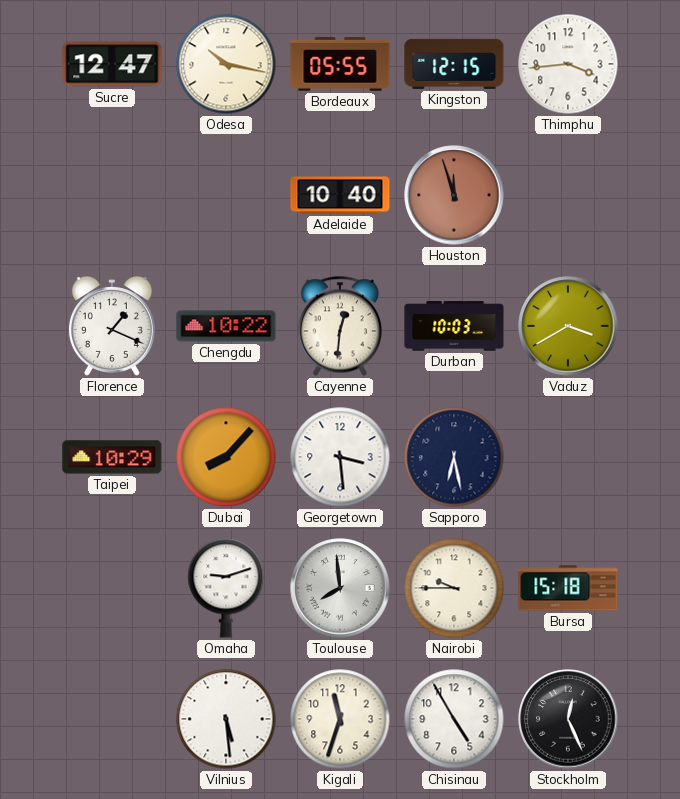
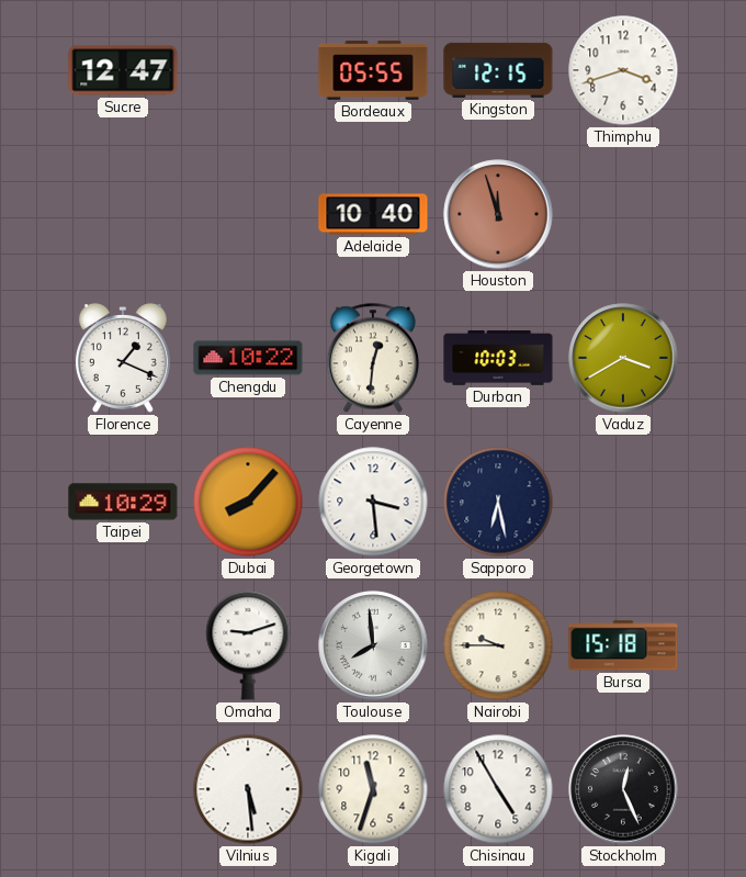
Odesa: 10:17 -> none (226, 64)
Thimphu: 3:44 -> 3:42 (623, 70)
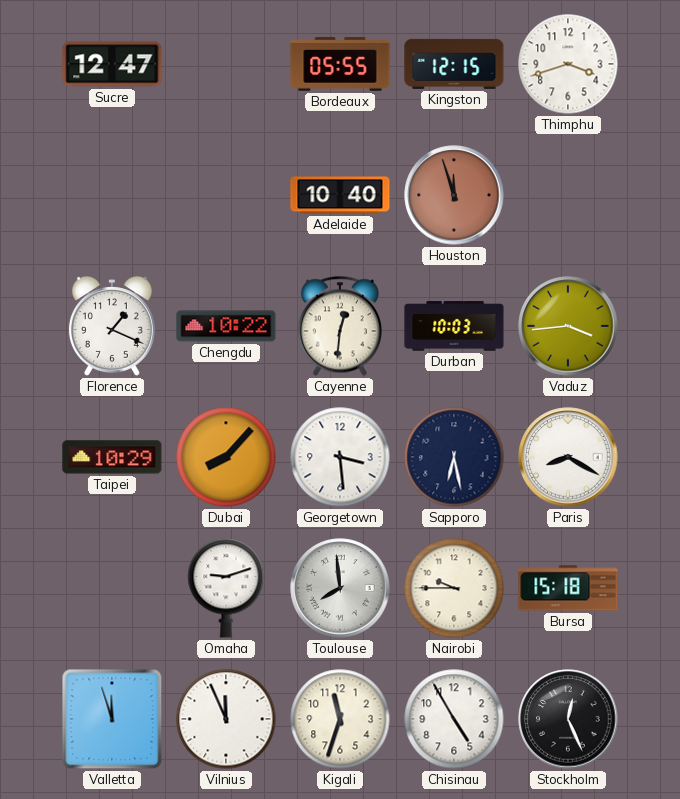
Vaduz: 3:40 -> 3:44 (568, 326)
Paris: none -> 8:20 (568, 457)
Valletta: none -> 11:57 (112, 719)
Vilnius: 5:29 -> 11:56 (226, 719)
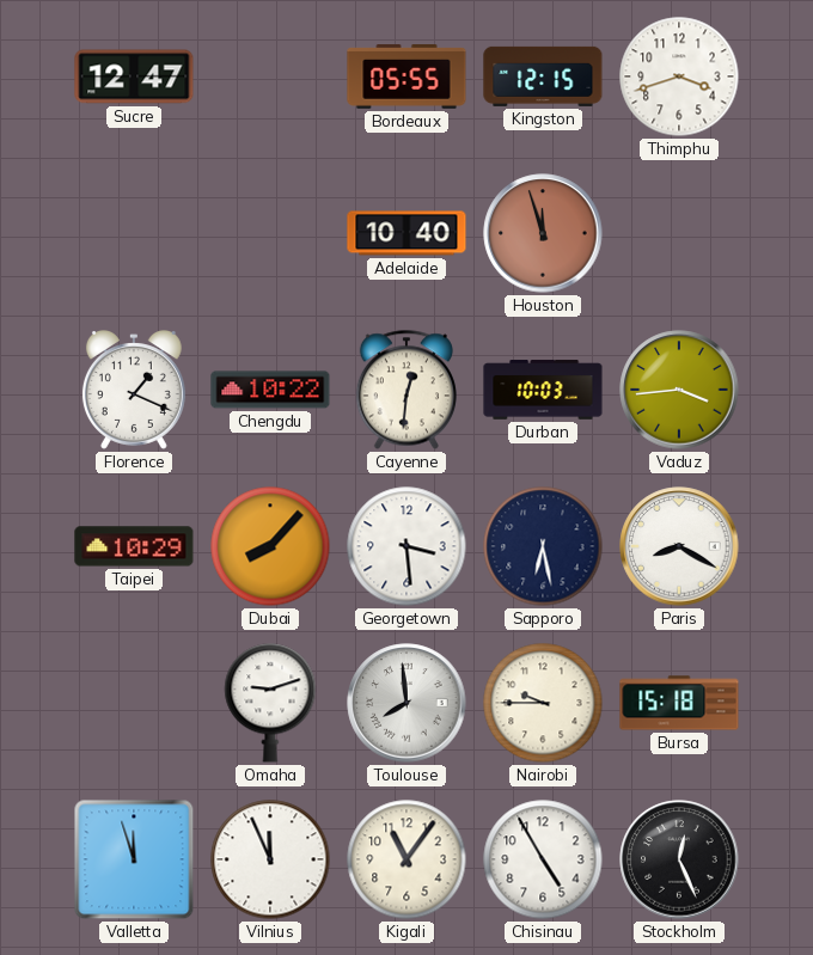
Kigali: 11:33 -> 11:06 (406, 859)
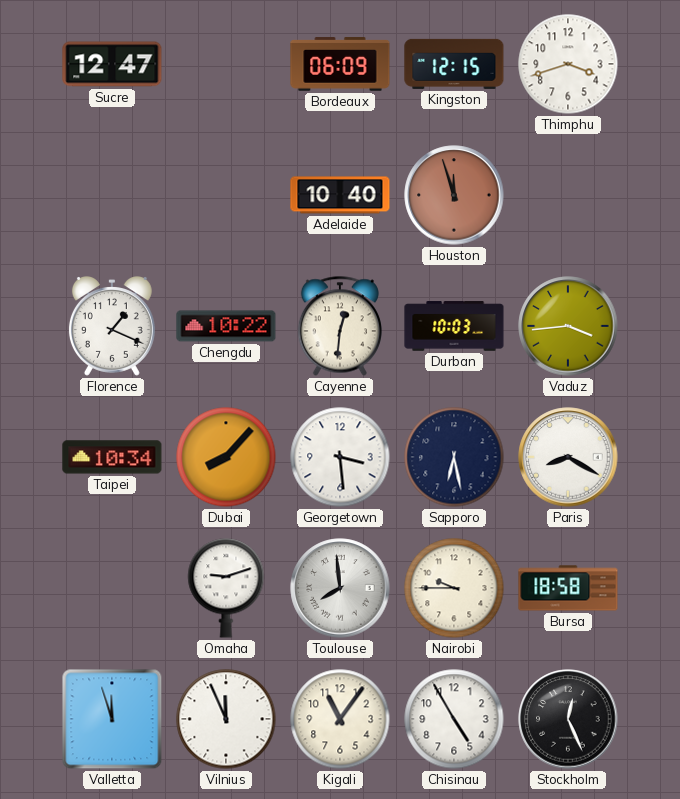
Bordeaux: 05:55 -> 06:09 (340, 64)
Taipei: 10:29 -> 10:34 (112, 457)
Bursa: 15:18 -> 18:58 (568, 588)
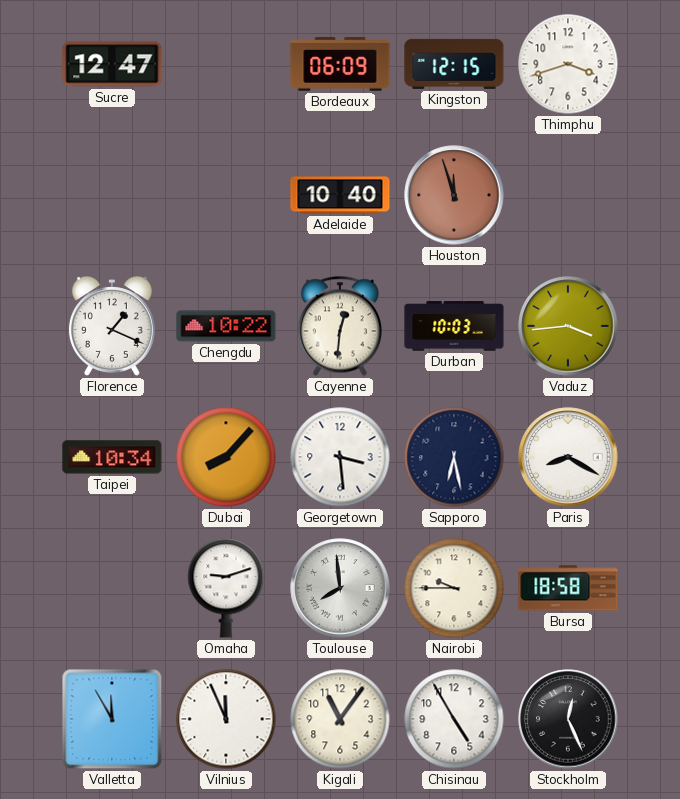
Valletta: 11:57 -> 11:55 (112, 719)
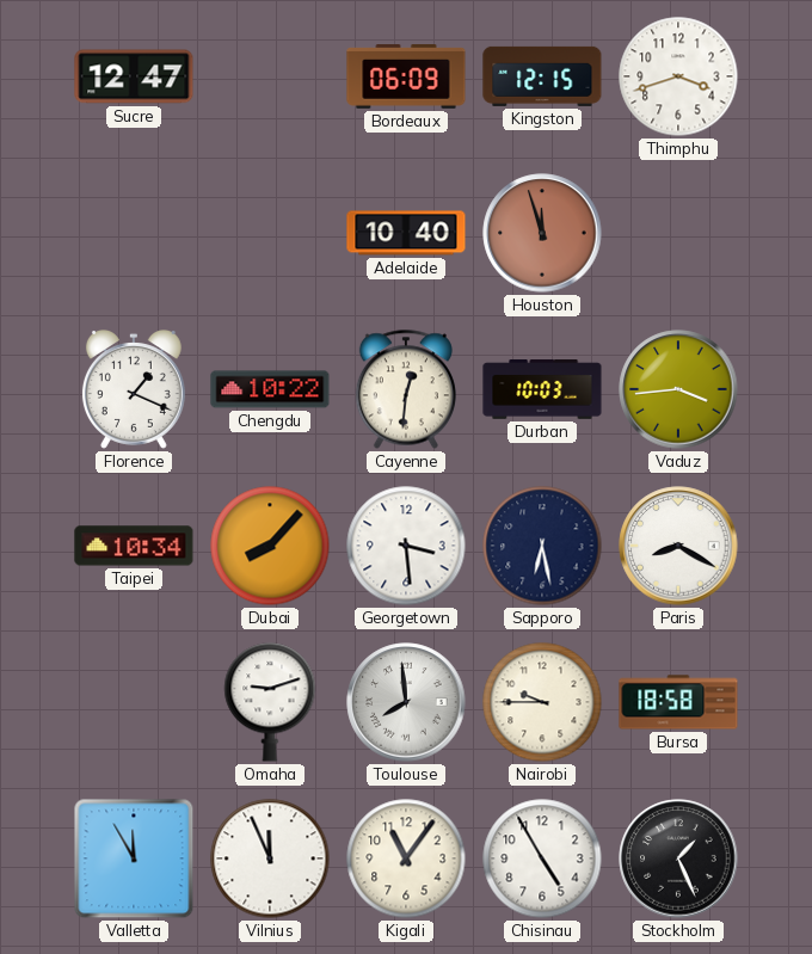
Stockholm: 12:26 -> 1:26 (678, 858)
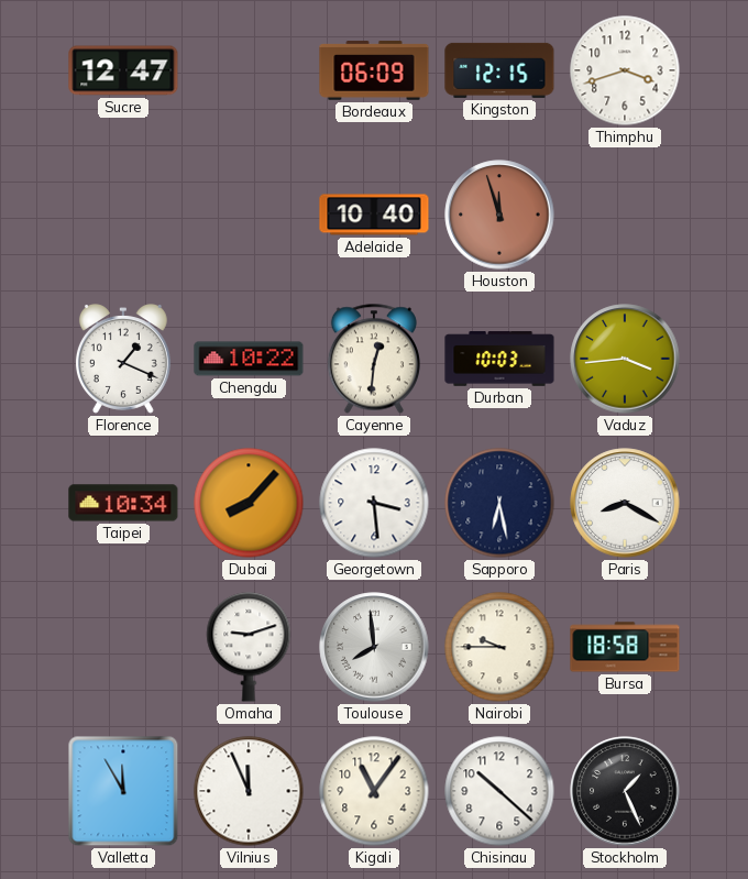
Chisinau: 4:55 -> 10:22 (499, 791)
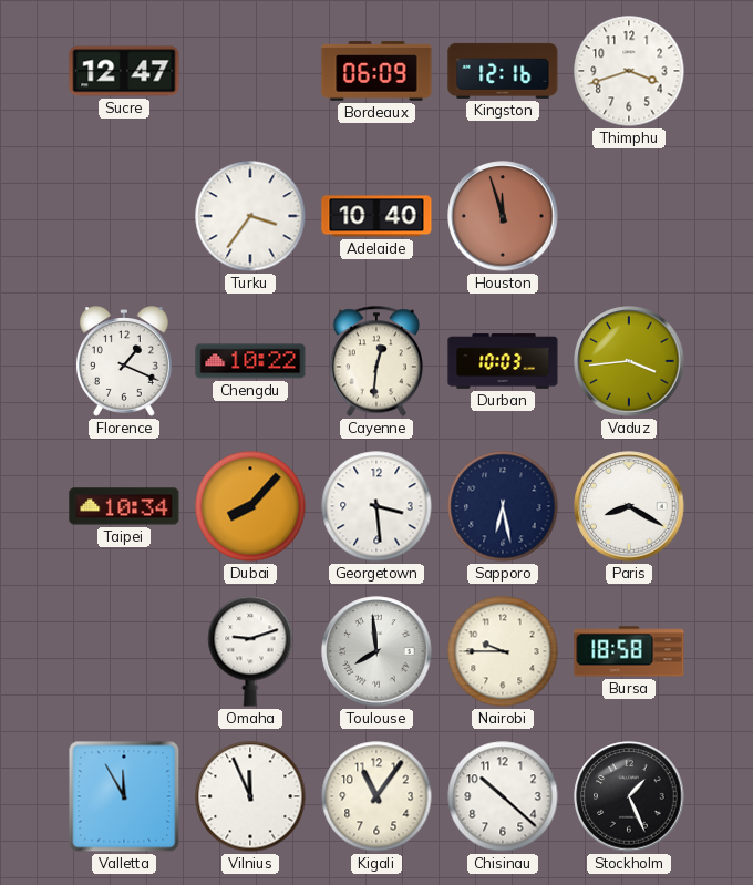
Kingston: 12:15 -> 12:16 (503, 71)
Turku: none -> 3:36 (250, 216)
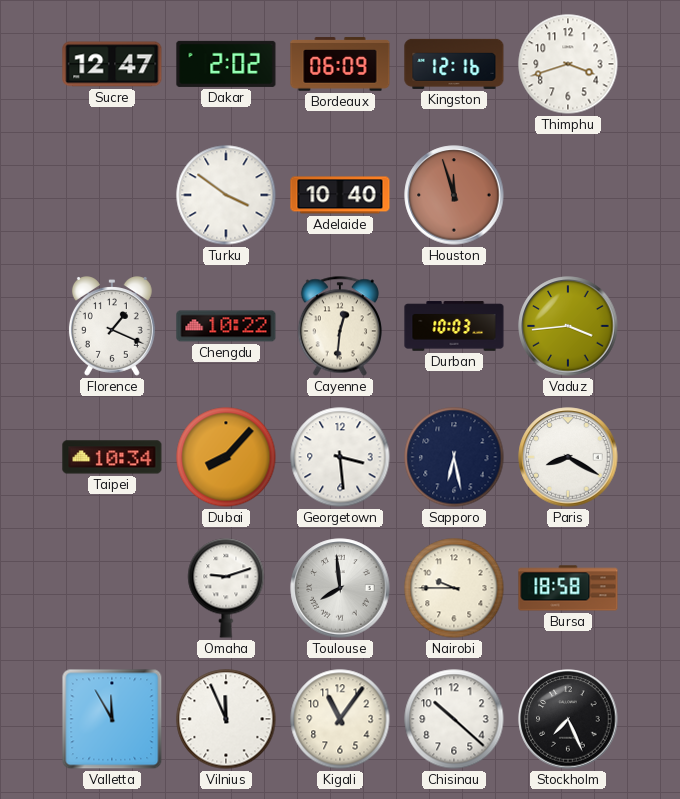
Dakar: none -> 2:02 (226, 64)
Turku: 3:36 -> 3:51 (226, 195)
Stockholm: 1:26 -> 7:26 (568, 719)
